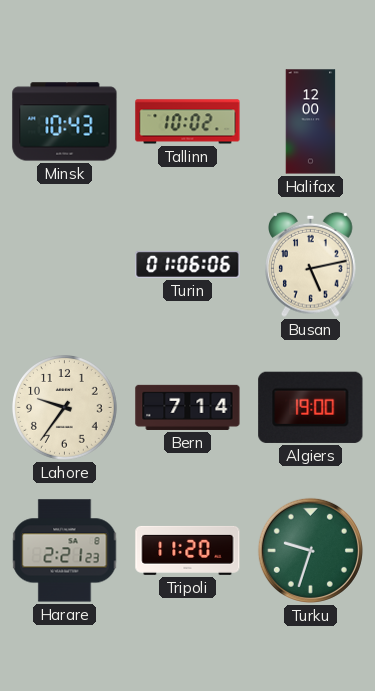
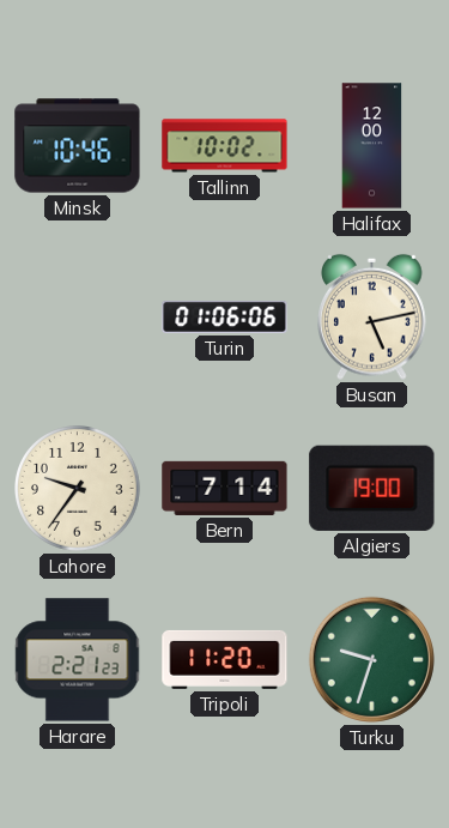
Minsk: 10:43 -> 10:46 (78, 146)
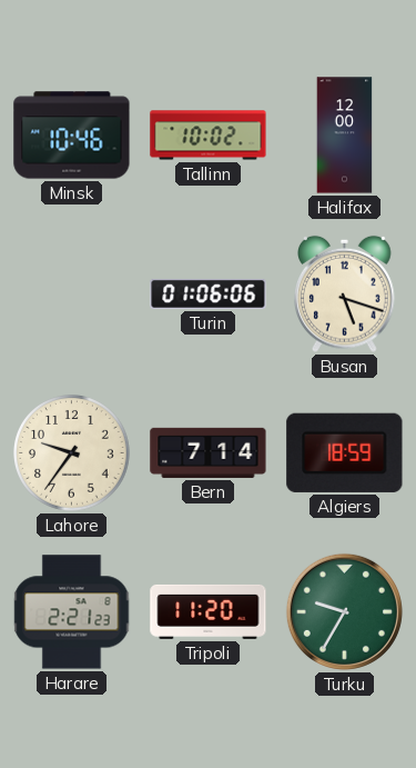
Busan: 5:13 -> 5:18 (345, 293)
Algiers: 19:00 -> 18:59 (345, 452)
Turku: 9:33 -> 9:35 (344, 611)
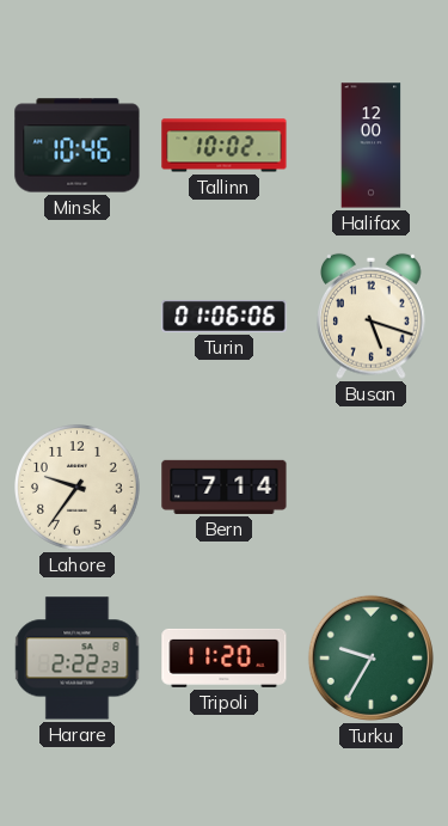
Algiers: 18:59 -> none (345, 452)
Harare: 2:21 -> 2:22 (78, 659)
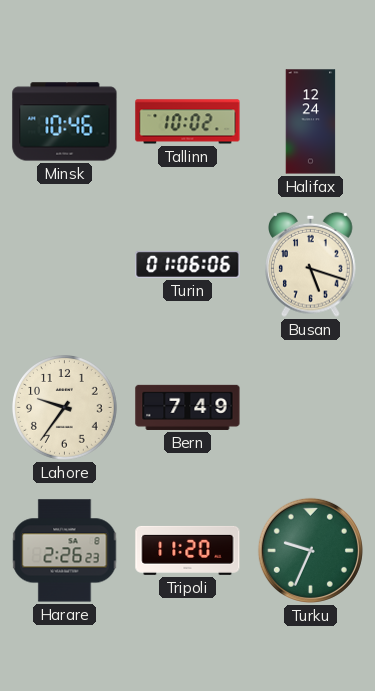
Halifax: 12:00 -> 12:24 (311, 122)
Bern: 7:14 -> 7:49 (188, 407)
Harare: 2:22 -> 2:26 (65, 551)
Turku: 9:35 -> 9:34 (310, 550)
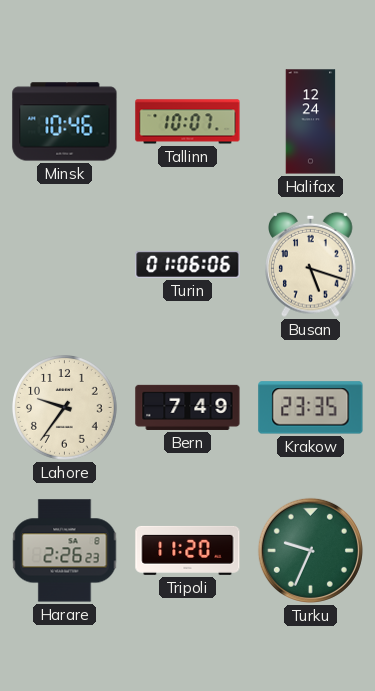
Tallinn: 10:02 -> 10:07 (188, 122)
Krakow: none -> 23:35 (311, 408)
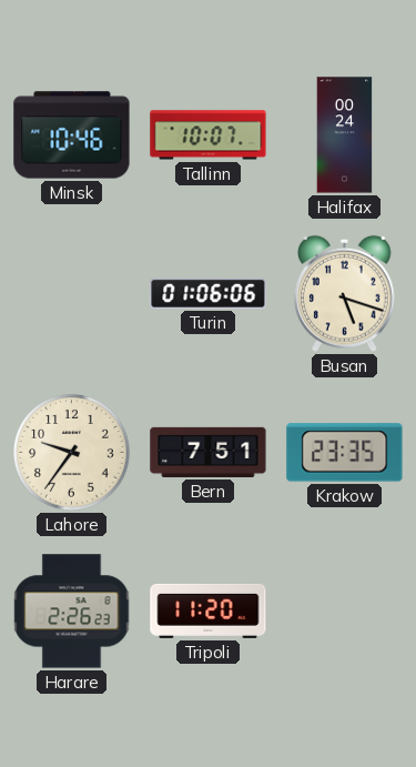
Halifax: 12:24 -> 00:24 (345, 135)
Bern: 7:49 -> 7:51 (209, 452)
Turku: 9:34 -> none (310, 550)
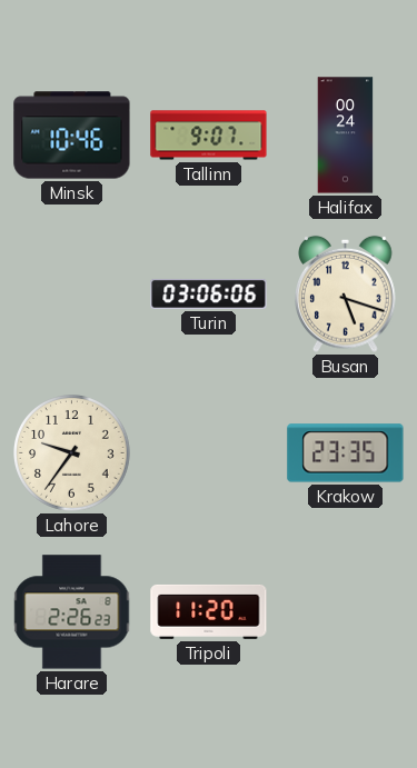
Tallinn: 10:07 -> 9:07 (209, 136)
Turin: 01:06 -> 03:06 (209, 293)
Bern: 7:51 -> none (209, 452)
